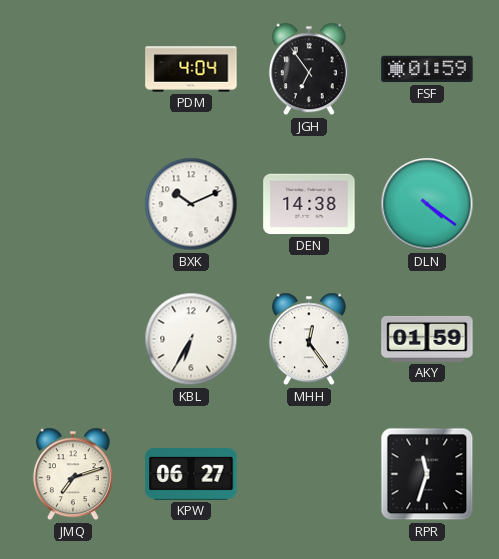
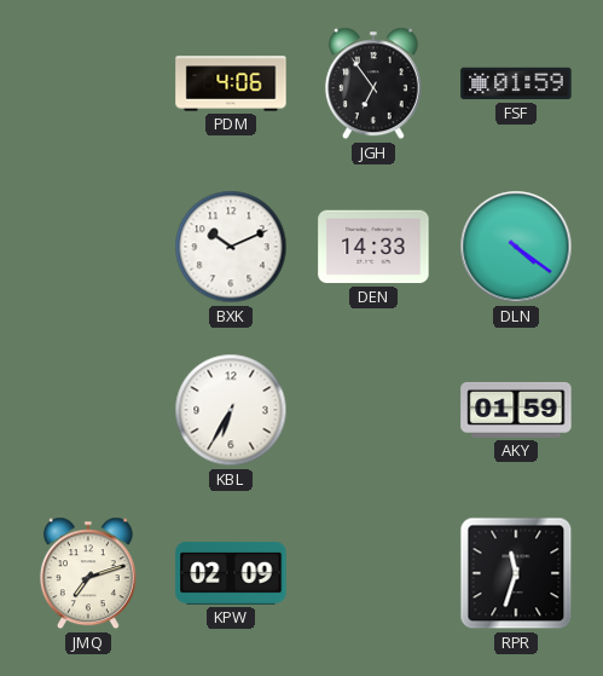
PDM: 4:04 -> 4:06 (231, 83)
DEN: 14:38 -> 14:33 (373, 247)
MHH: 12:24 -> none (309, 339)
KPW: 06:27 -> 02:09 (231, 573)
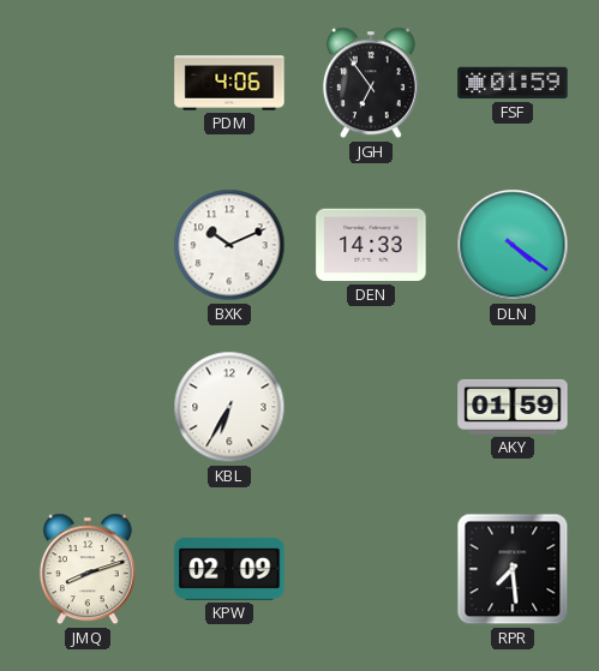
JMQ: 7:12 -> 8:12 (88, 569)
RPR: 11:33 -> 7:29 (513, 569)
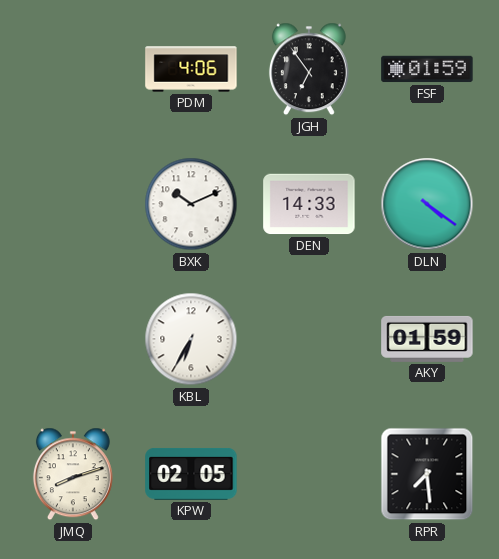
KPW: 02:09 -> 02:05 (191, 474)
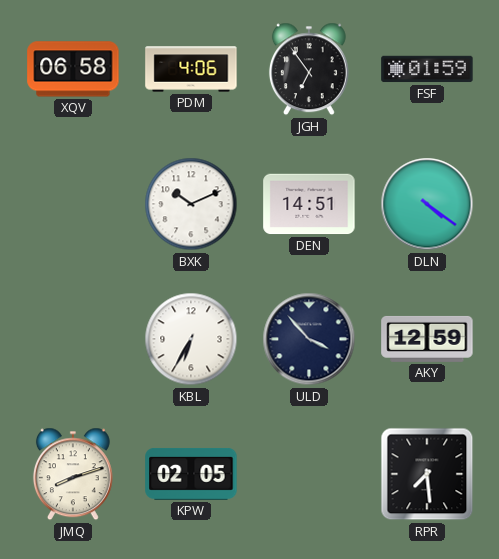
XQV: none -> 06:58 (73, 69)
DEN: 14:33 -> 14:51 (309, 204)
ULD: none -> 3:53 (309, 339)
AKY: 01:59 -> 12:59 (427, 339)
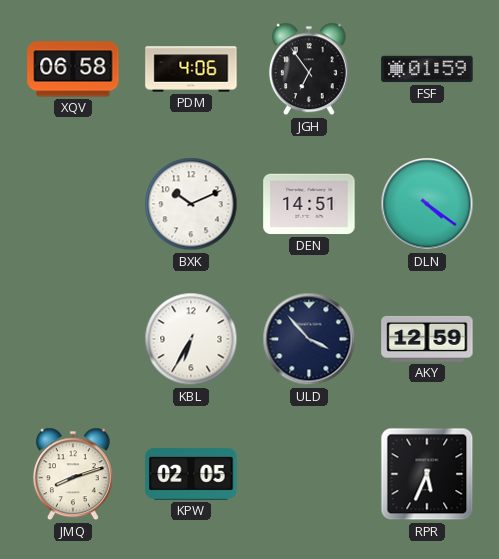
RPR: 7:29 -> 5:34 (427, 474)
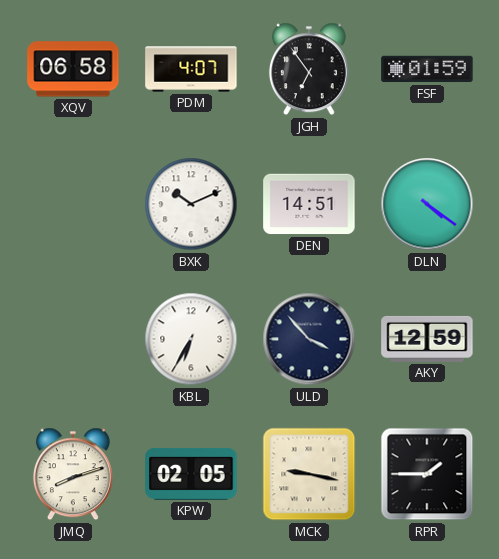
PDM: 4:06 -> 4:07 (191, 69)
MCK: none -> 9:17 (309, 474)
RPR: 5:34 -> 1:45 (427, 474)
